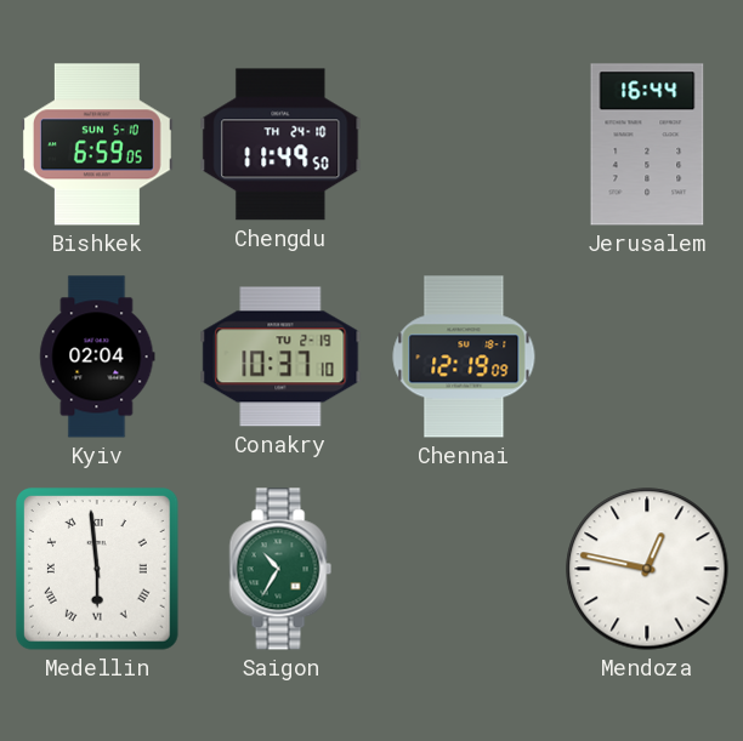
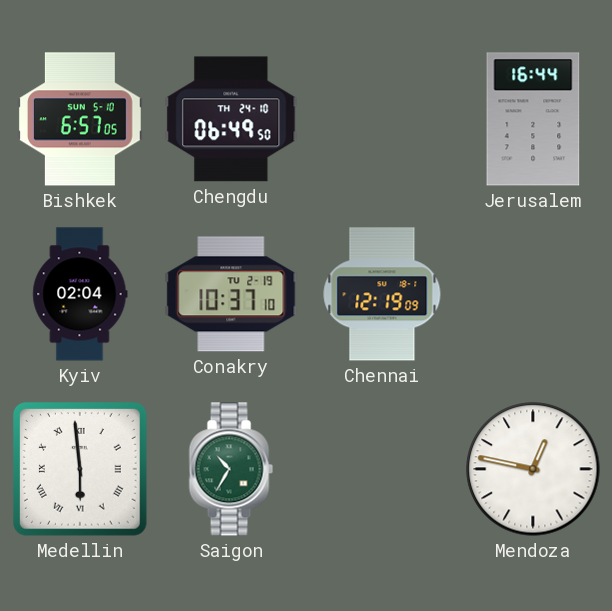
Bishkek: 6:59 -> 6:57 (80, 119)
Chengdu: 11:49 -> 06:49 (231, 119)
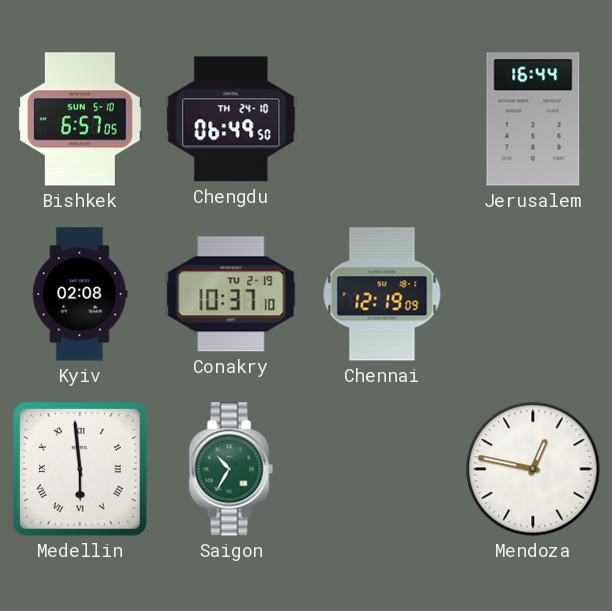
Kyiv: 02:04 -> 02:08 (80, 294)
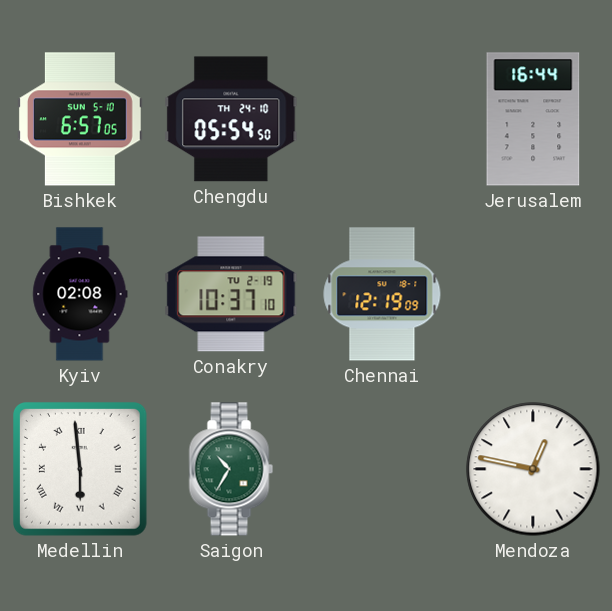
Chengdu: 06:49 -> 05:54 (231, 119)
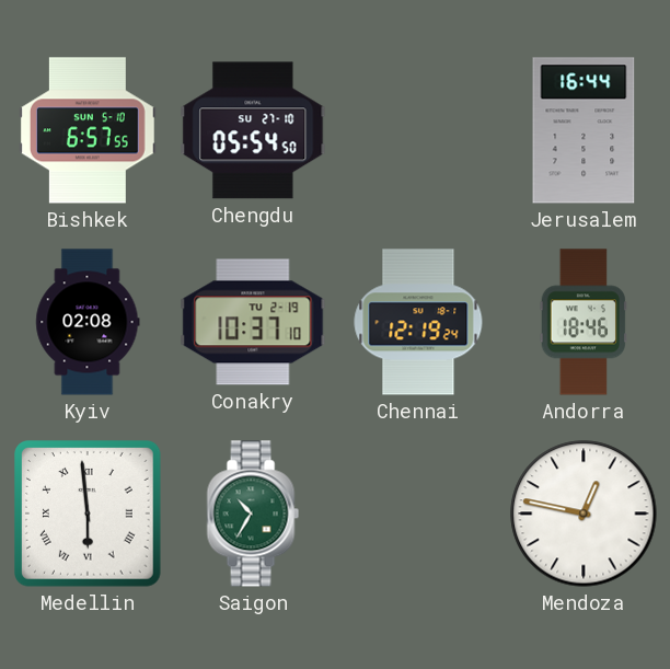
Bishkek: 6:57:05 -> 6:57:55 (88, 130)
Chengdu date: TH 24-10 -> SU 27-10 (253, 130)
Chennai: 12:19:09 -> 12:19:24 (418, 322)
Andorra: none -> 18:46 (582, 322)
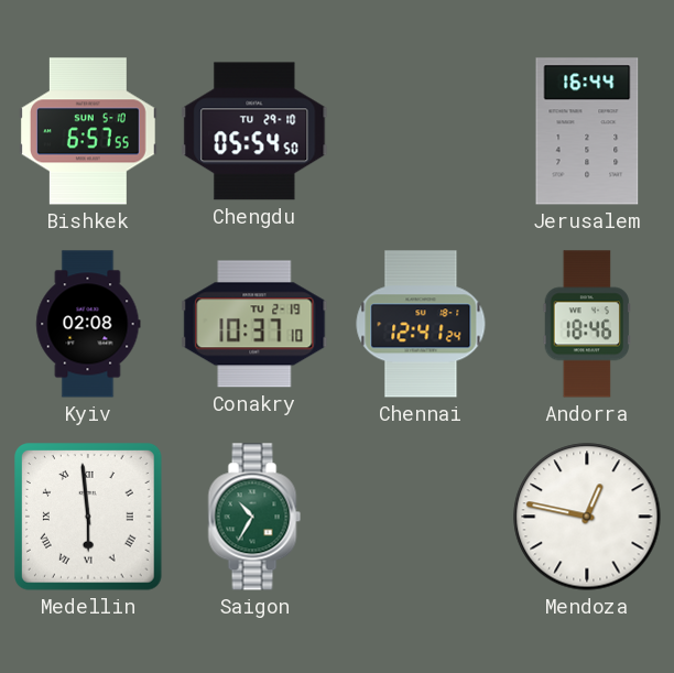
Chengdu date: SU 27-10 -> TU 29-10 (254, 131)
Chennai: 12:19 -> 12:41 (421, 324)
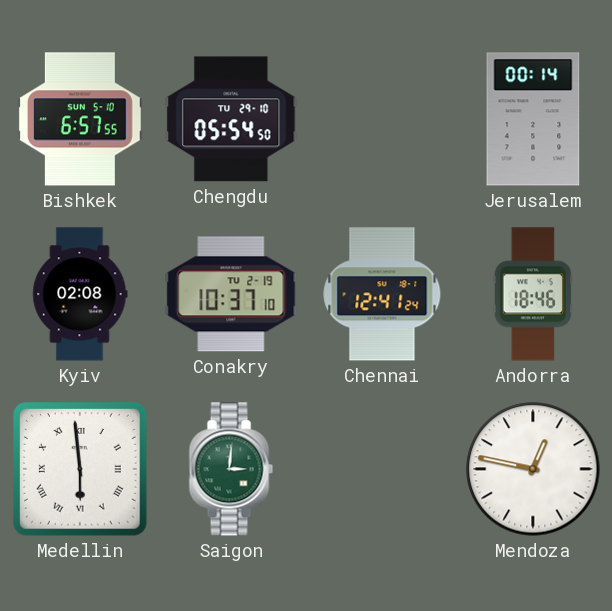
Jerusalem: 16:44 -> 00:14 (533, 119)
Saigon: 10:35 -> 3:01 (231, 469)
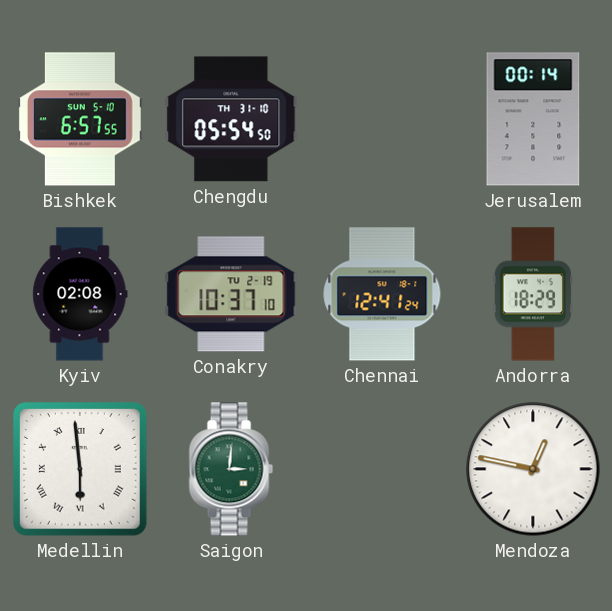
Chengdu date: TU 29-10 -> TH 31-10 (231, 119)
Andorra: 18:46 -> 18:29 (532, 294)
